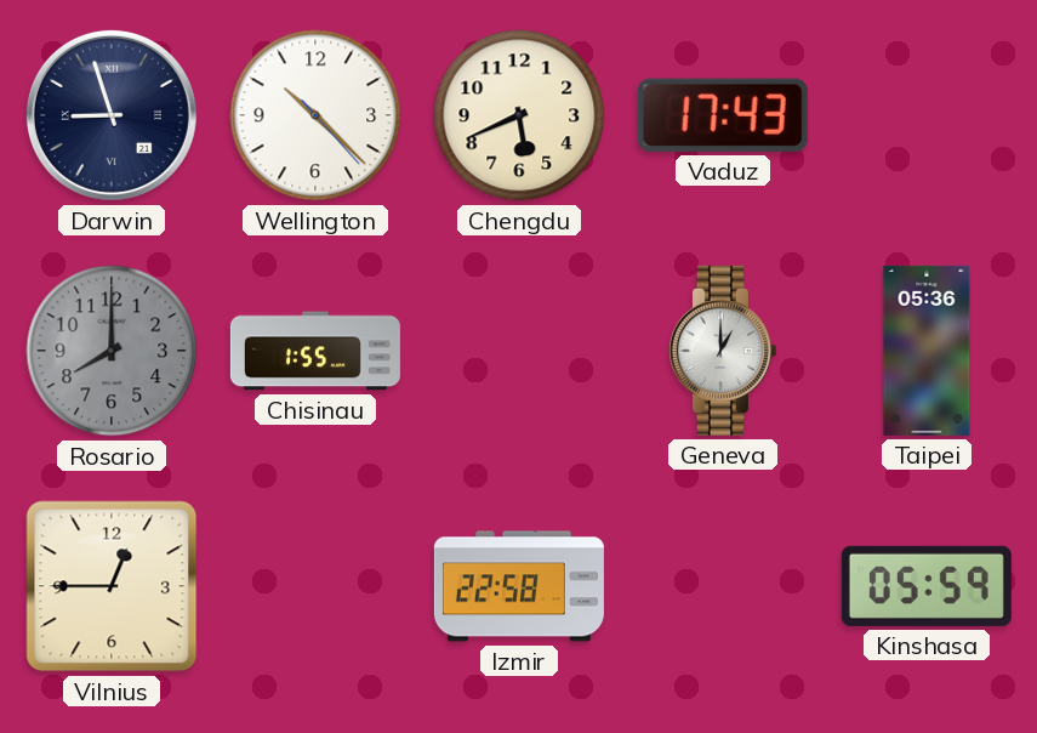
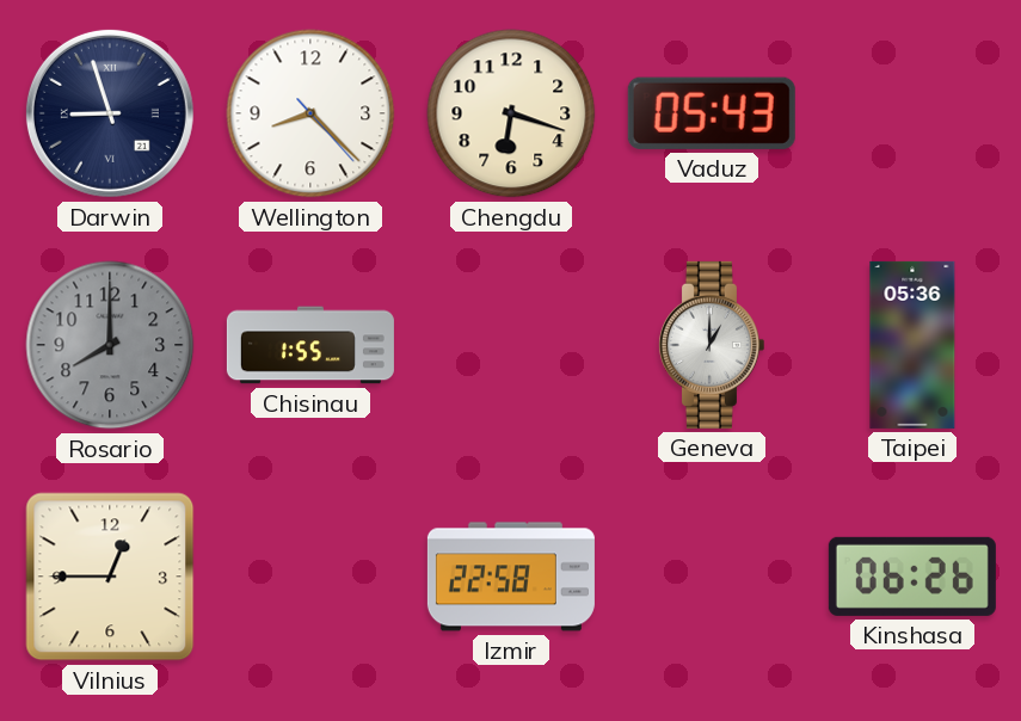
Wellington: 10:22 -> 8:22 (310, 113)
Chengdu: 5:41 -> 6:18 (511, 113)
Vaduz: 17:43 -> 05:43 (712, 113)
Kinshasa: 05:59 -> 06:26 (912, 577)
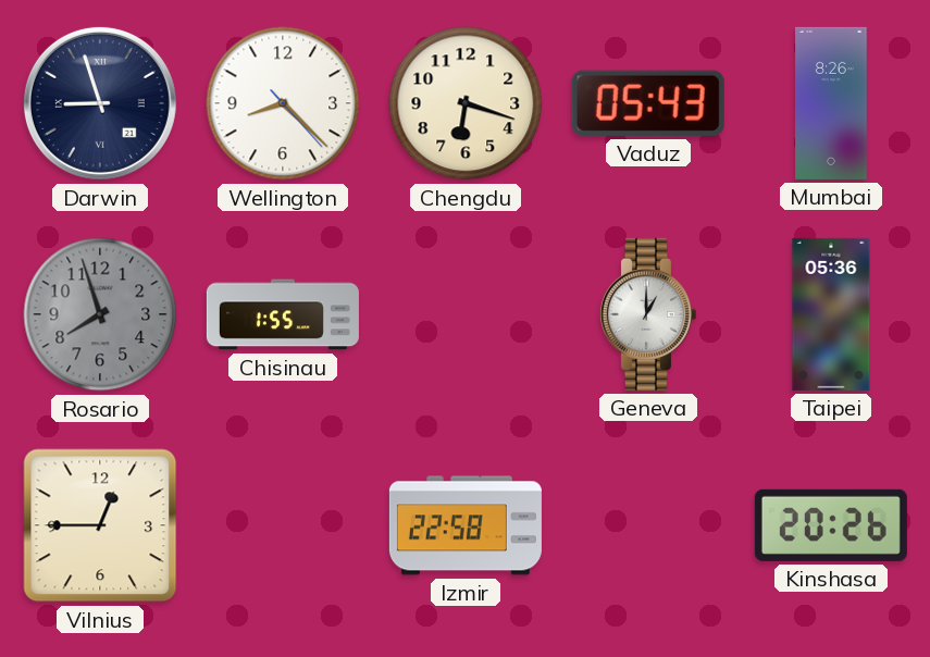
Mumbai: none -> 8:26 (831, 103)
Rosario: 8:00 -> 7:57 (100, 314)
Kinshasa: 06:26 -> 20:26 (831, 525)
